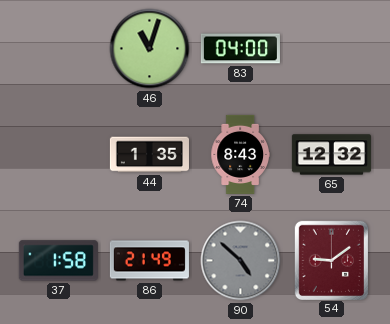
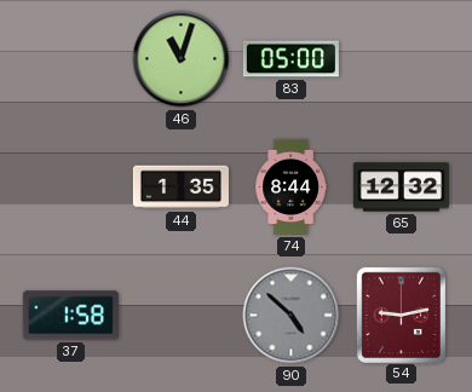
83: 04:00 -> 05:00 (290, 59)
74: 8:43 -> 8:44 (290, 186)
86: 21:49 -> none (149, 261)
54: 9:09 -> 9:13 (401, 315)
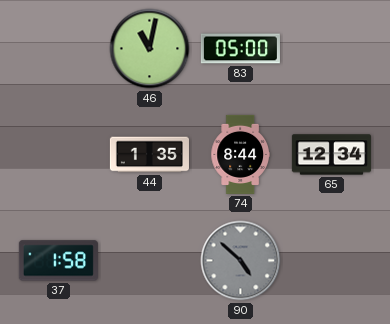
46: 11:03 -> 11:02 (150, 49)
65: 12:32 -> 12:34 (331, 155)
54: 9:13 -> none (401, 315)
